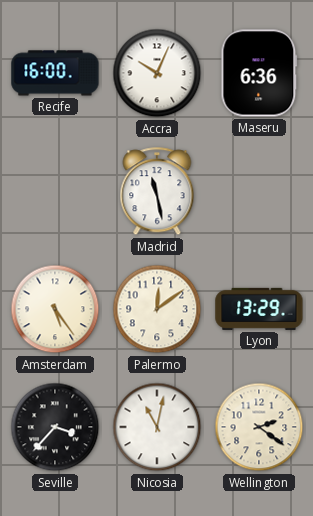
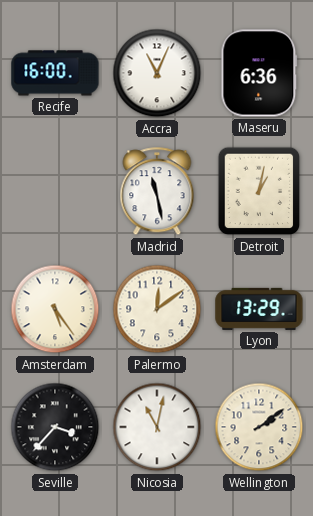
Accra: 10:04 -> 11:04 (157, 73)
Detroit: none -> 1:02 (259, 191)
Wellington: 2:21 -> 2:09 (259, 427)
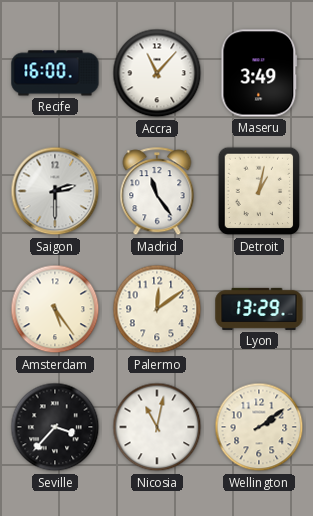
Accra: 11:04 -> 11:07 (157, 73)
Maseru: 6:36 -> 3:49 (259, 73)
Saigon: none -> 2:30 (55, 191)
Madrid: 11:28 -> 11:24 (157, 192)
